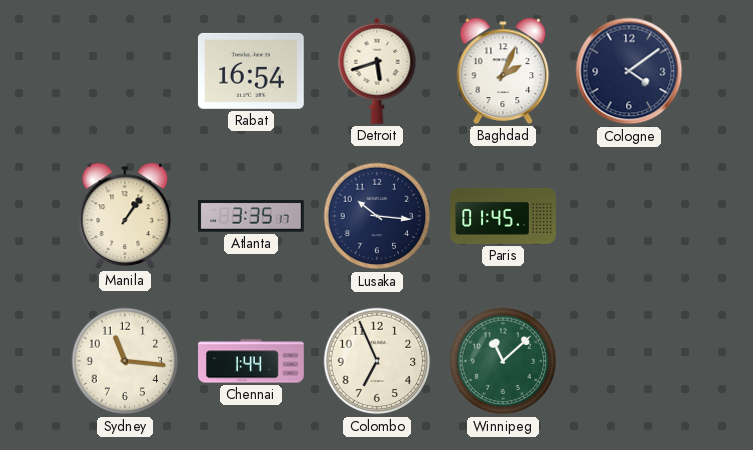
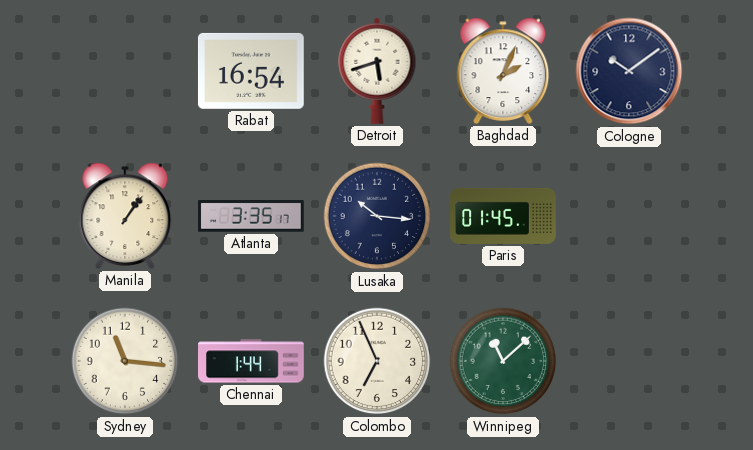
Cologne: 4:09 -> 10:09 (629, 71)
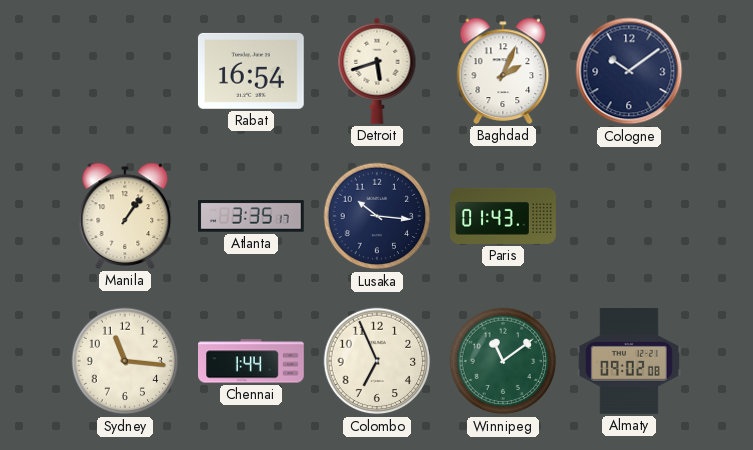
Paris: 01:45 -> 01:43 (503, 216)
Winnipeg: 11:08 -> 11:09 (503, 361)
Almaty: none -> 09:02 (629, 362)
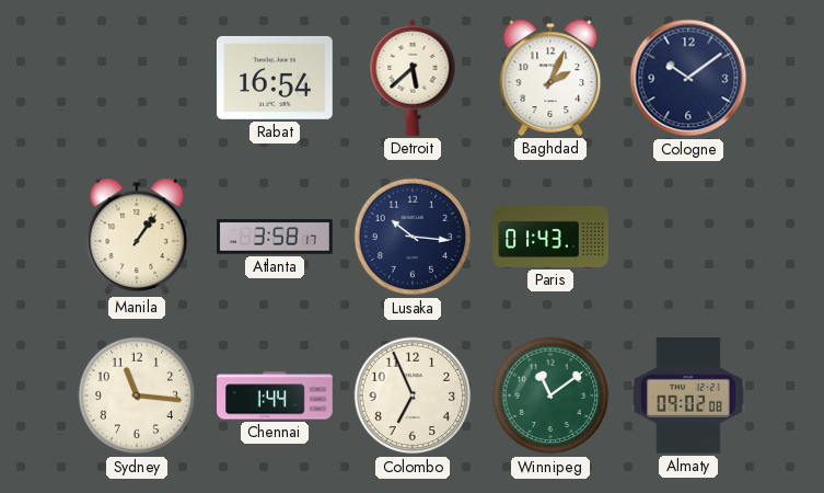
Detroit: 5:42 -> 5:38 (413, 78)
Atlanta: 3:35 -> 3:58 (276, 237)
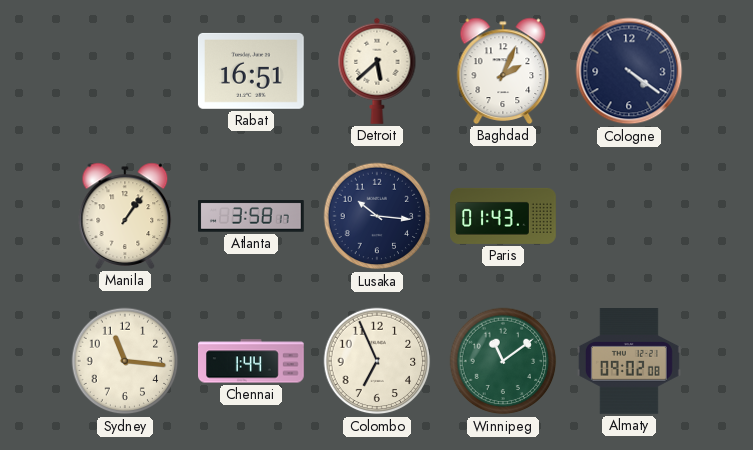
Rabat: 16:54 -> 16:51 (251, 71)
Cologne: 10:09 -> 4:21 (629, 71)
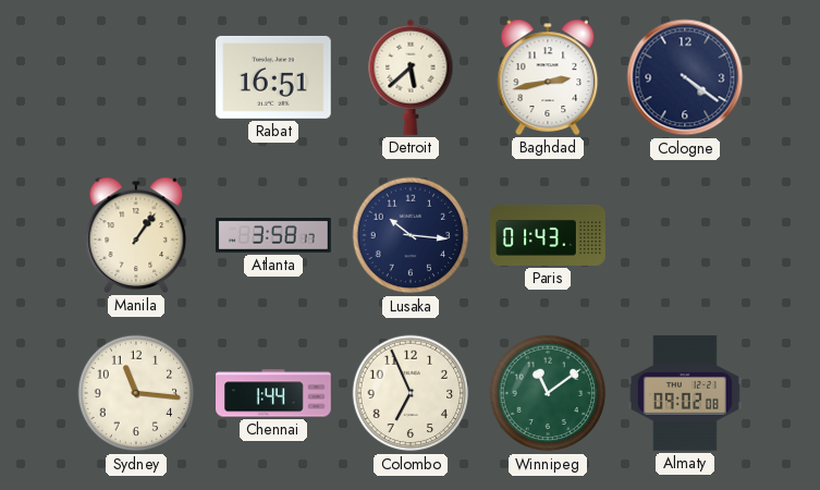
Baghdad: 2:04 -> 2:43 (548, 77)
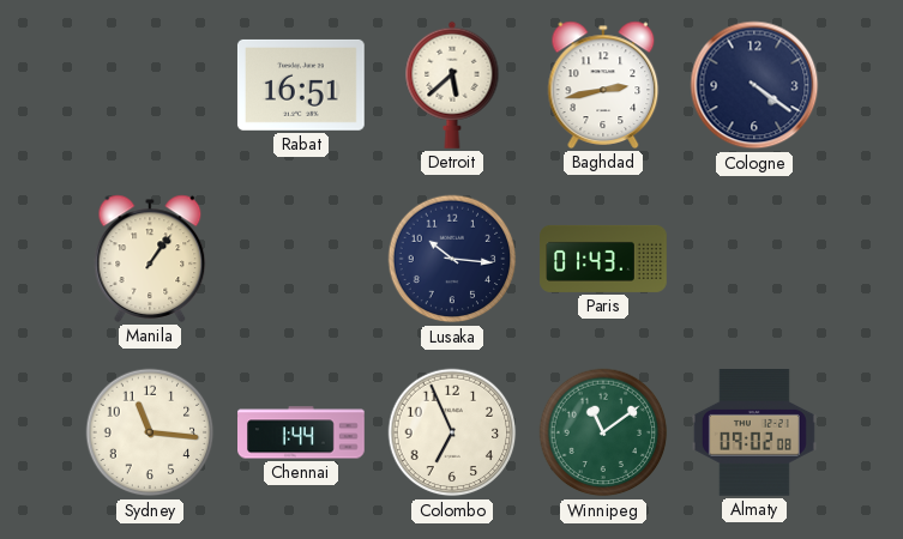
Atlanta: 3:58 -> none (274, 235)
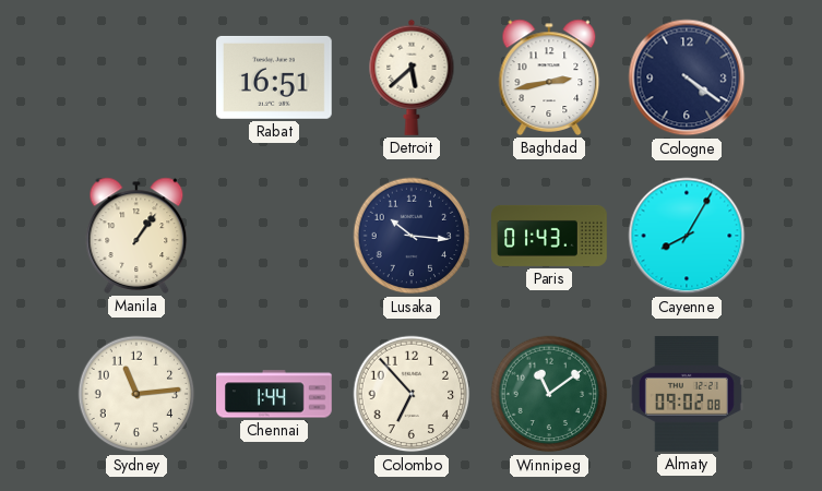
Cayenne: none -> 8:05 (687, 236)
Sydney: 11:16 -> 11:14 (136, 394)
Colombo: 6:56 -> 6:53 (412, 394)
